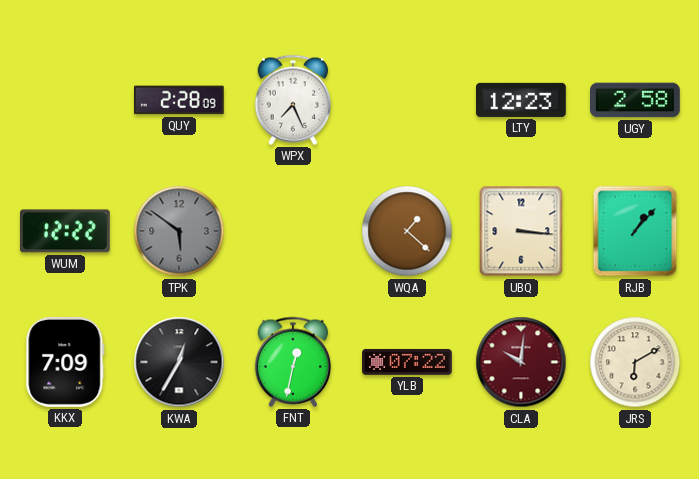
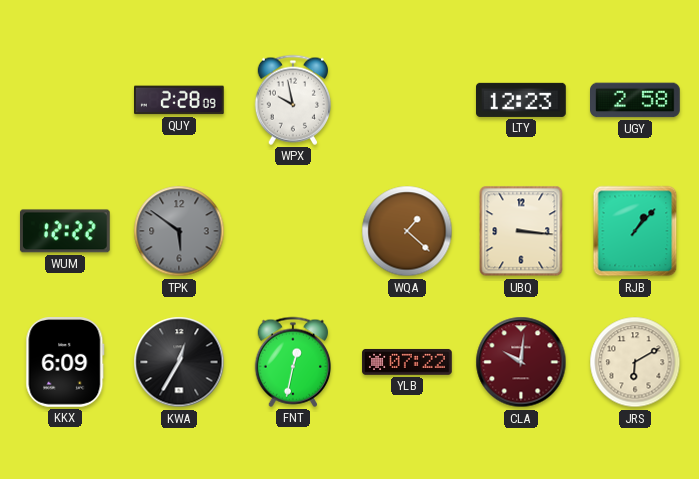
WPX: 7:26 -> 9:58 (292, 100)
KKX: 7:09 -> 6:09 (65, 363)
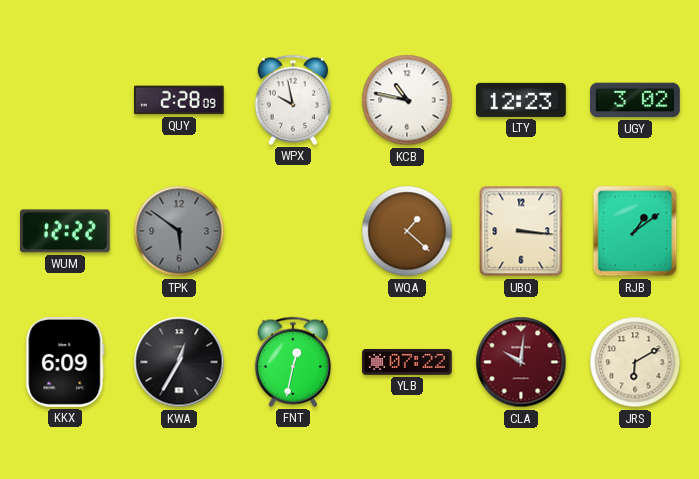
KCB: none -> 10:47 (407, 100)
UGY: 2:58 -> 3:02 (636, 100)
RJB: 1:07 -> 1:09 (635, 231)
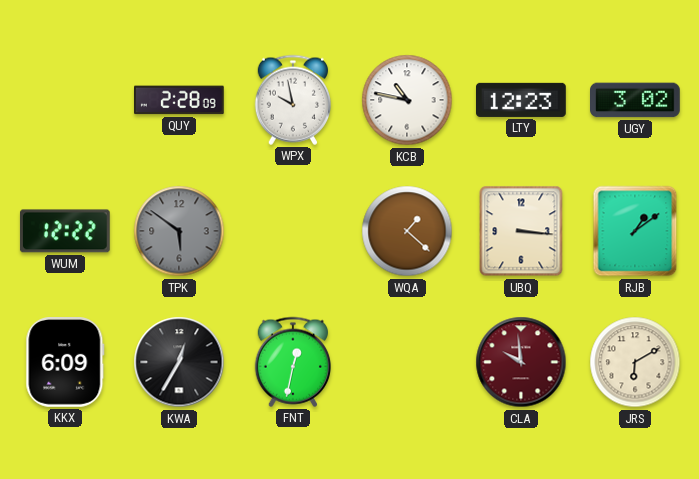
YLB: 07:22 -> none (407, 362)
CLA: 10:01 -> 9:59 (521, 362)
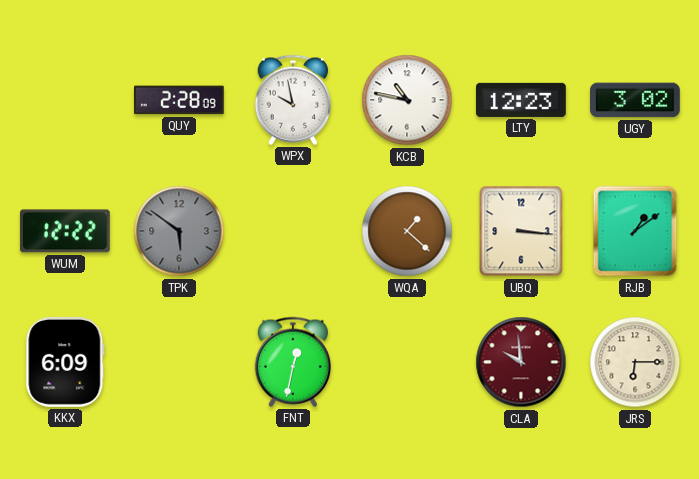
KWA: 12:35 -> none (179, 362)
JRS: 6:10 -> 6:15 (635, 362)
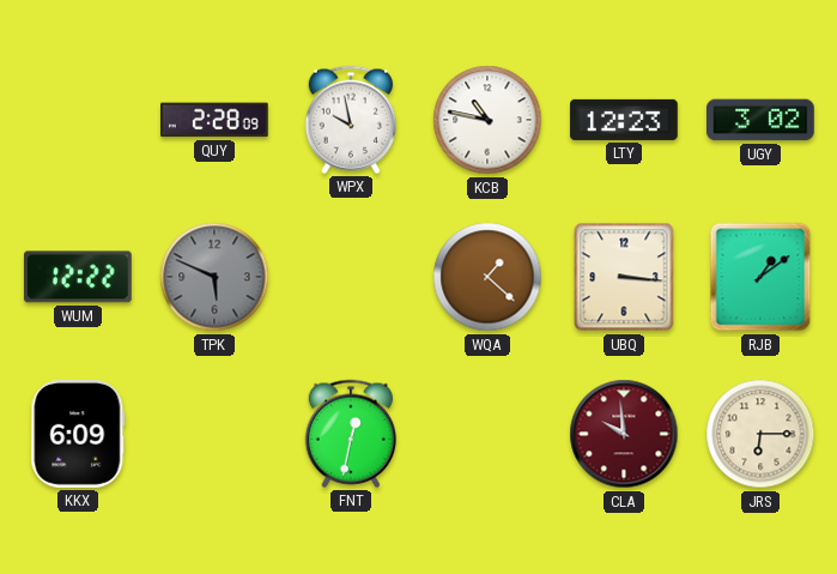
TPK: 5:51 -> 5:49 (214, 277)
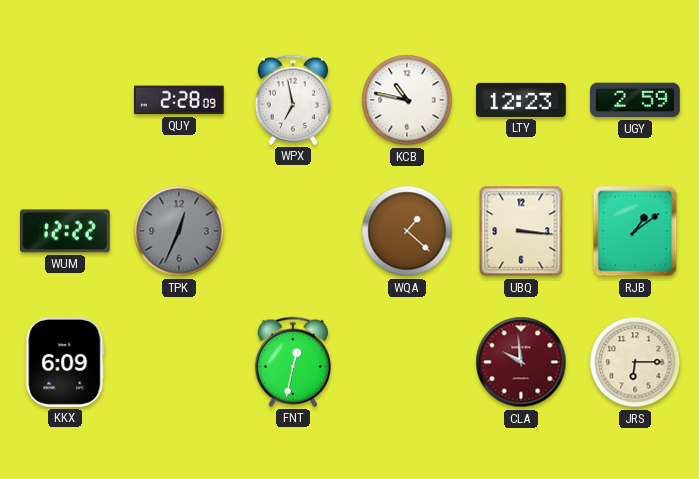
WPX: 9:58 -> 6:58 (292, 100)
UGY: 3:02 -> 2:59 (636, 100)
TPK: 5:49 -> 12:34 (179, 231)
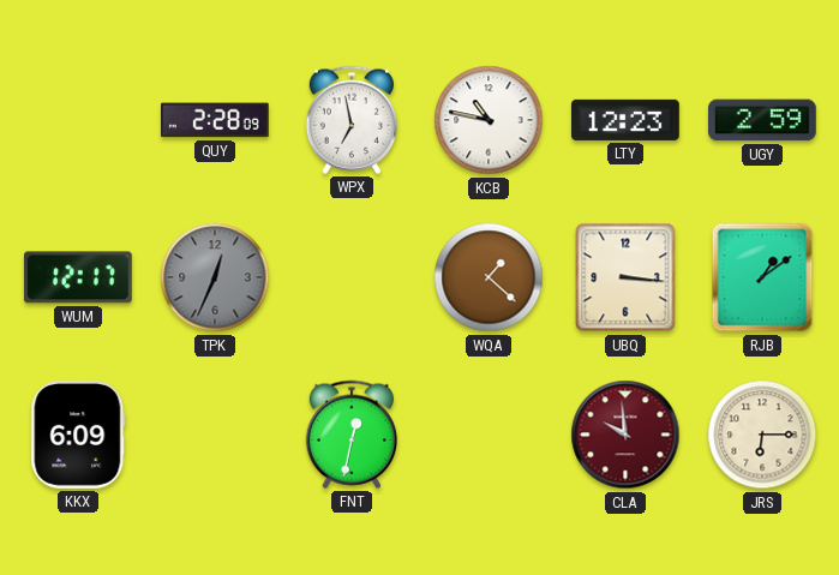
WUM: 12:22 -> 12:17 (78, 277)
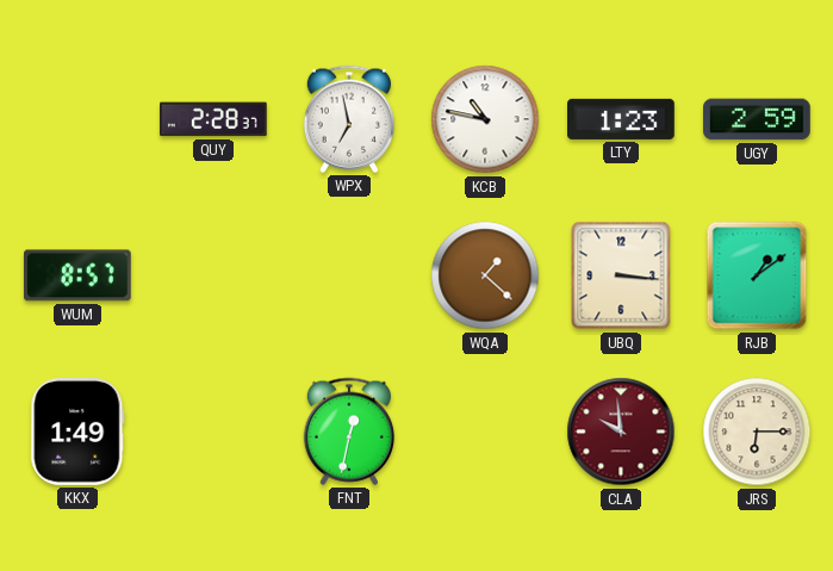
QUY: 2:28:09 -> 2:28:37 (215, 119)
LTY: 12:23 -> 1:23 (622, 119)
WUM: 12:17 -> 8:57 (77, 275)
TPK: 12:34 -> none (215, 277)
KKX: 6:09 -> 1:49 (77, 433)
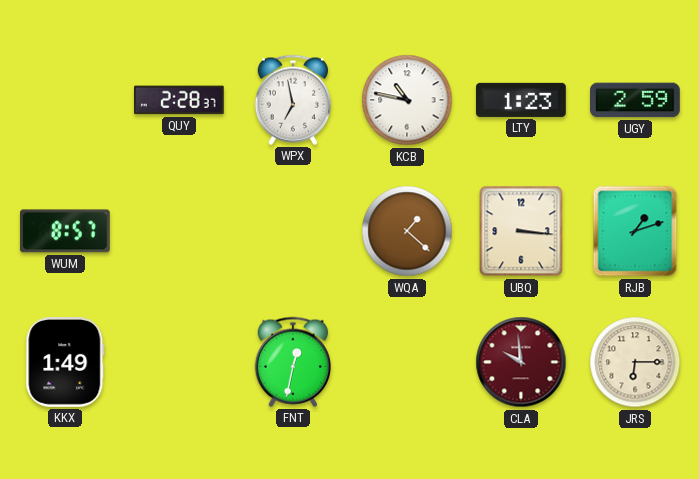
RJB: 1:09 -> 1:12 (635, 231)
